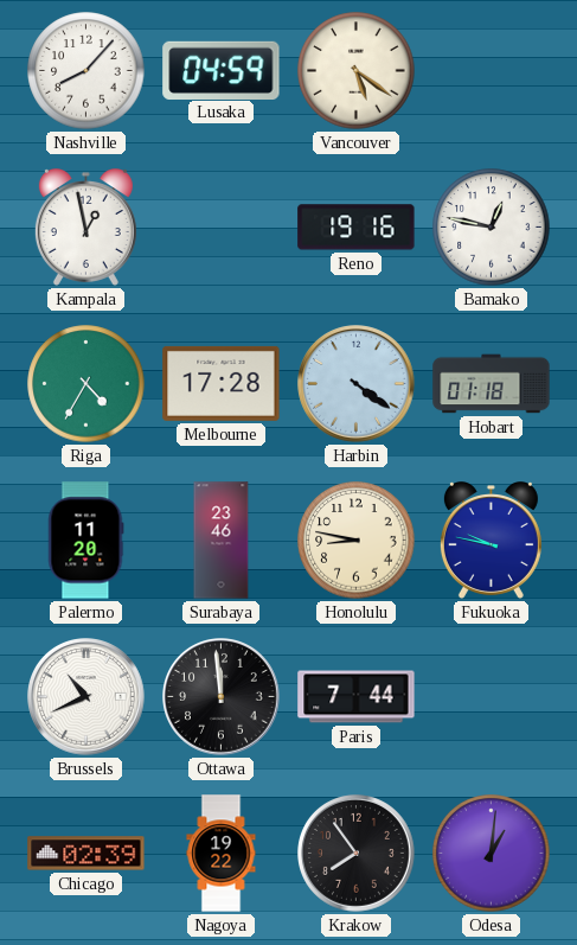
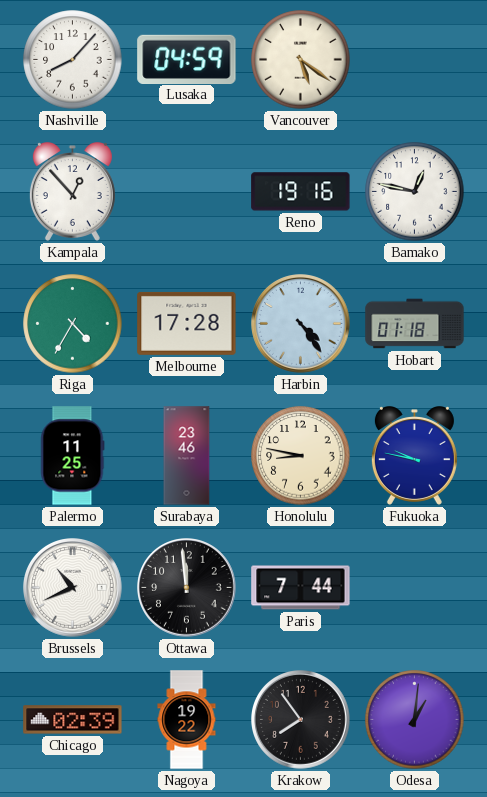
Kampala: 12:58 -> 12:53 (72, 192)
Harbin: 4:21 -> 4:24 (301, 324)
Palermo: 11:20 -> 11:25 (73, 456)
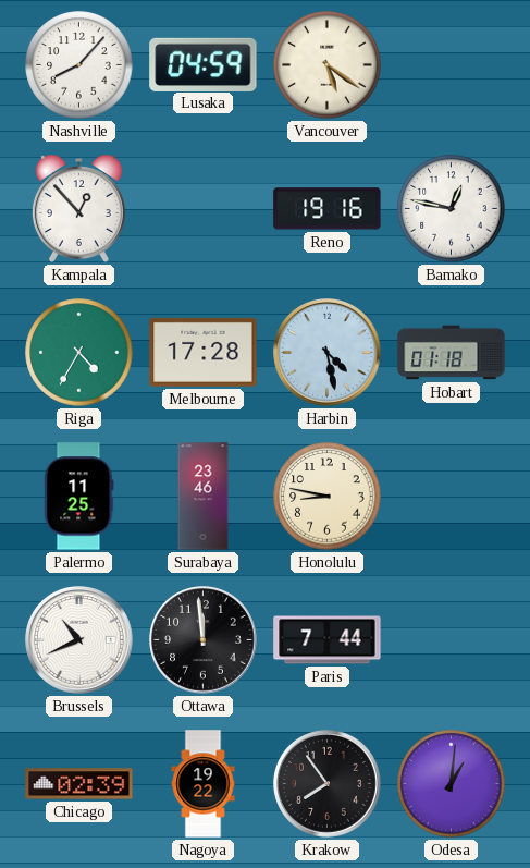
Harbin: 4:24 -> 4:28 (328, 353)
Fukuoka: 9:47 -> none (414, 456)
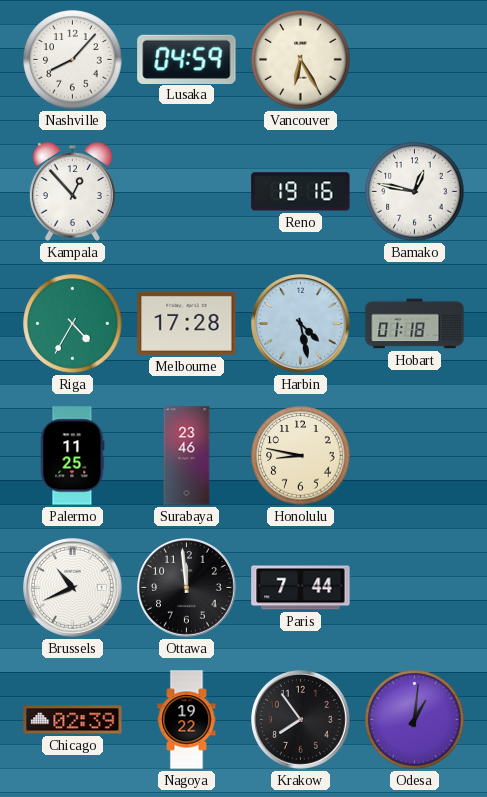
Vancouver: 5:21 -> 6:25 (301, 60)
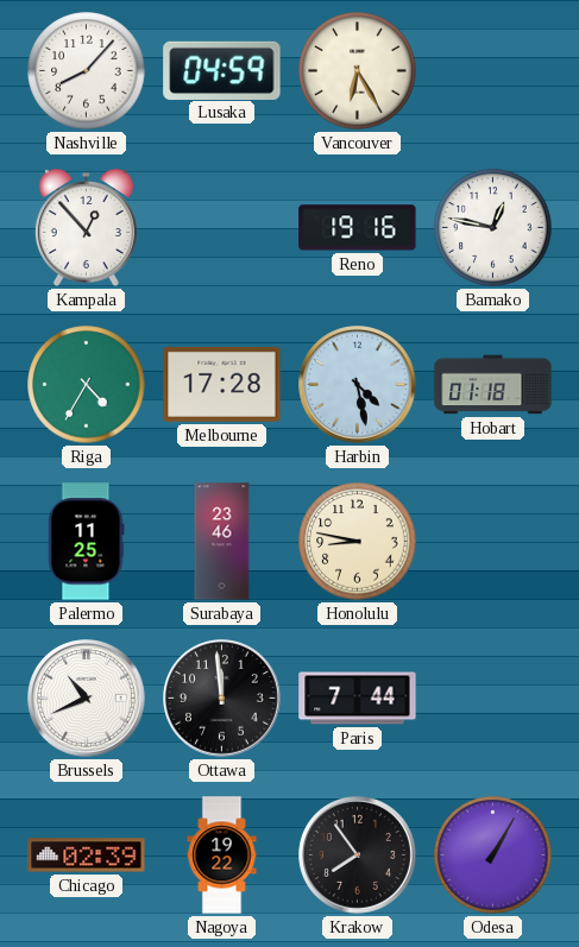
Odesa: 1:01 -> 1:05 (493, 856)
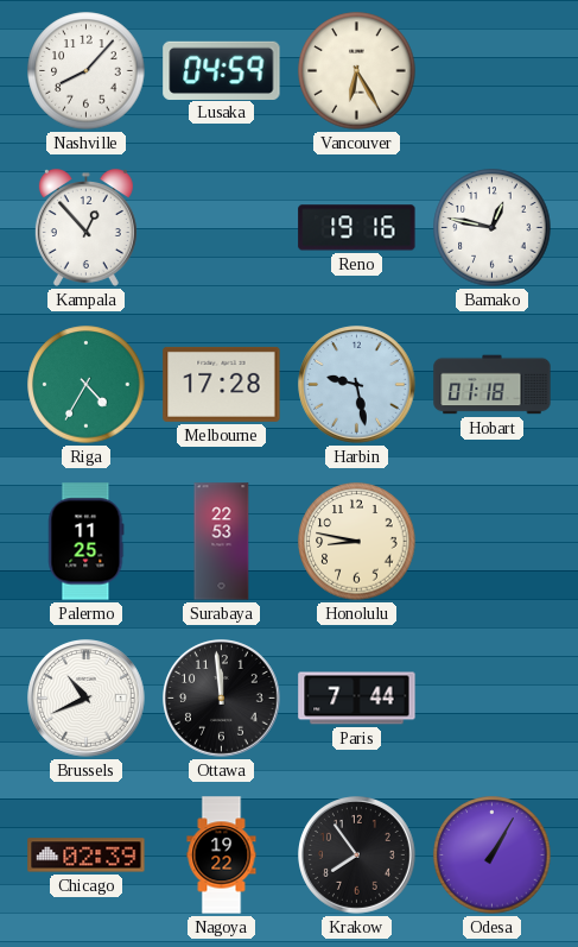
Harbin: 4:28 -> 9:28 (357, 385)
Surabaya: 23:46 -> 22:53 (222, 542)
